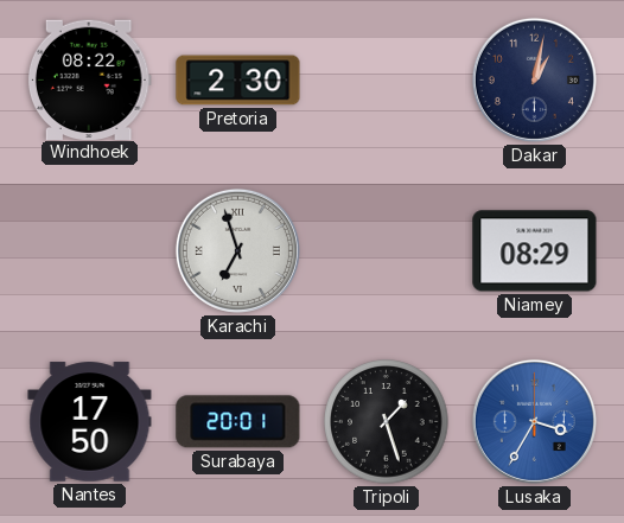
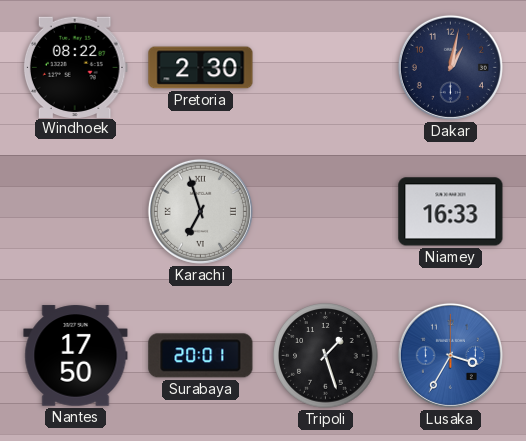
Niamey: 08:29 -> 16:33 (451, 212)
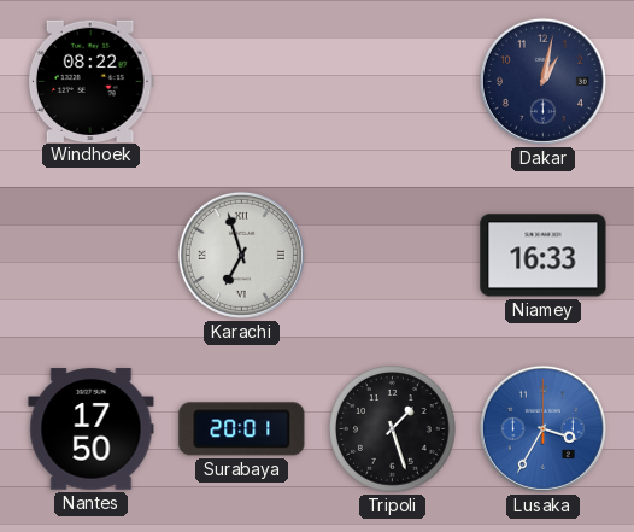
Pretoria: 2:30 -> none (201, 68)
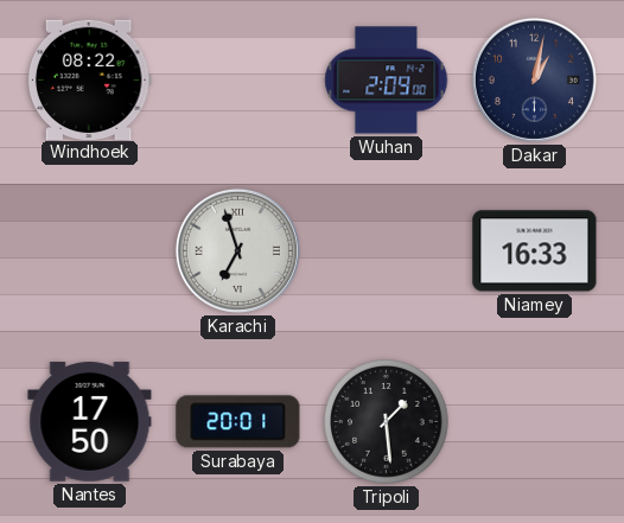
Wuhan: none -> 2:09 (387, 81)
Tripoli: 1:27 -> 1:29 (387, 422)
Lusaka: 3:35 -> none (542, 428)
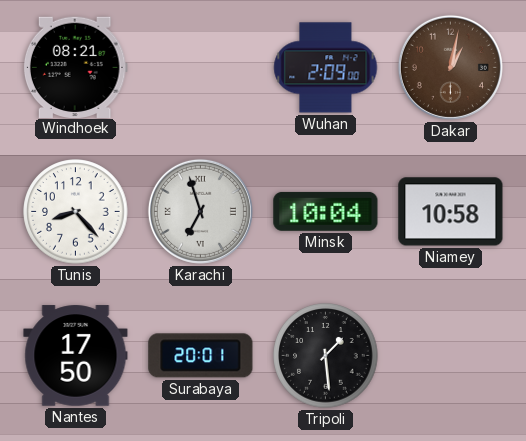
Windhoek: 08:22 -> 08:21 (75, 67)
Dakar dial: navy -> brown (450, 67)
Tunis: none -> 8:23 (76, 212)
Minsk: none -> 10:04 (326, 211)
Niamey: 16:33 -> 10:58 (451, 212)
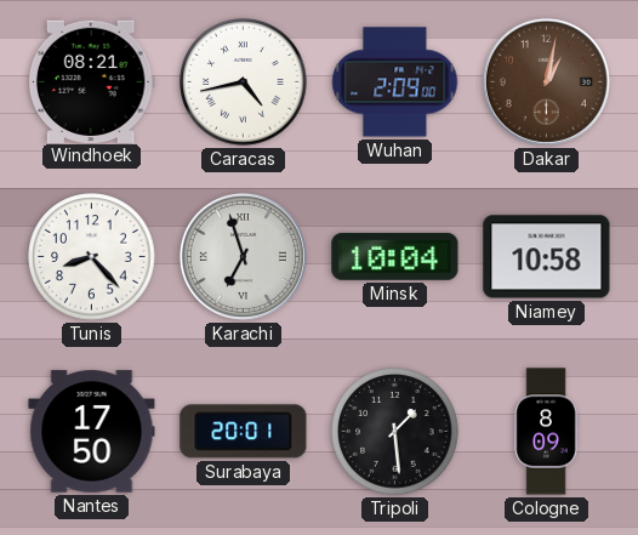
Caracas: none -> 4:43 (244, 82)
Cologne: none -> 8:09 (546, 432)
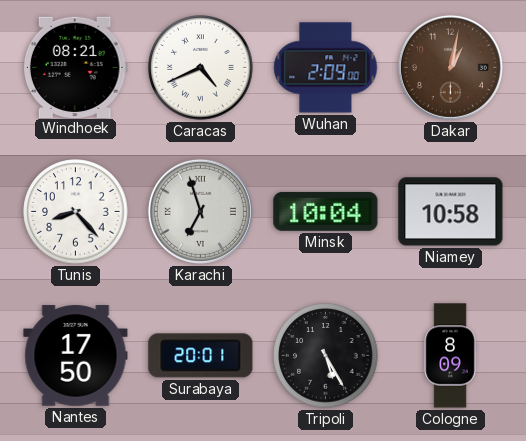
Caracas: 4:43 -> 4:41 (201, 68)
Tripoli: 1:29 -> 5:25 (326, 356)
